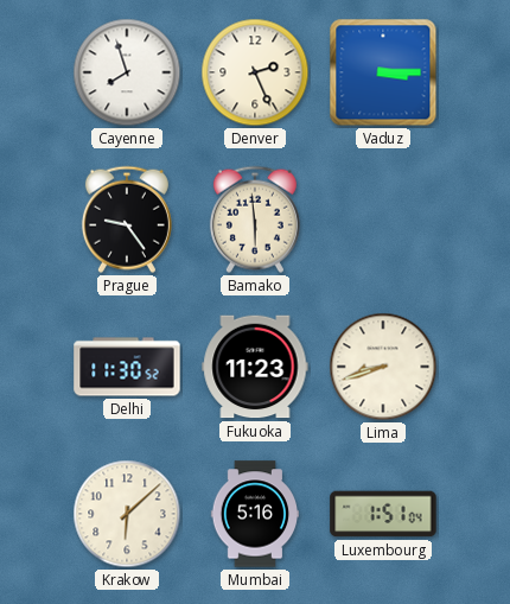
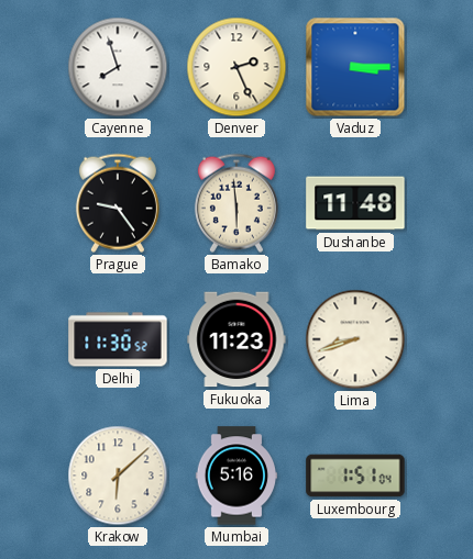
Dushanbe: none -> 11:48 (355, 203)
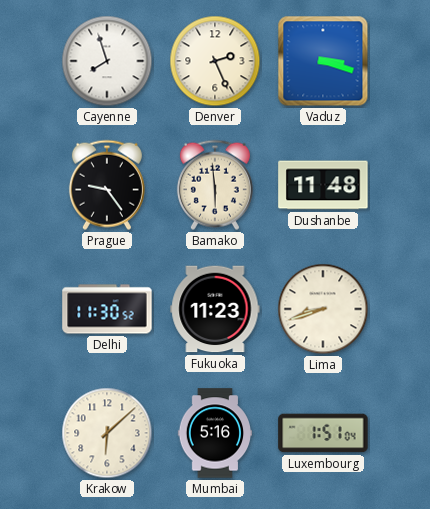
Vaduz: 3:15 -> 3:18 (323, 61)
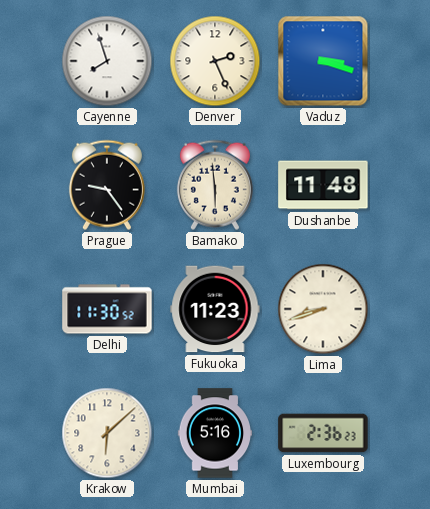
Luxembourg: 1:51 -> 2:36 (323, 433)
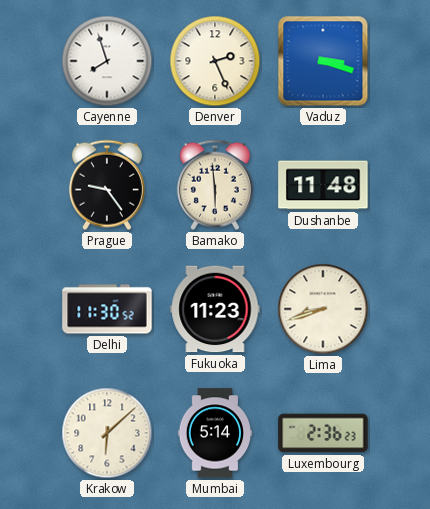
Mumbai: 5:16 -> 5:14 (215, 433)
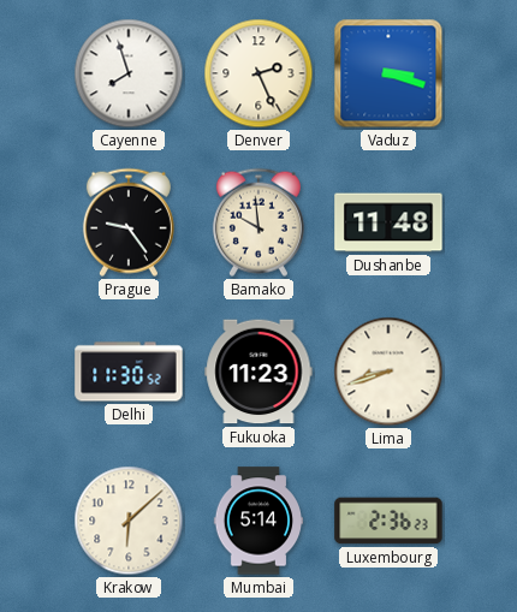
Bamako: 5:59 -> 9:59 (258, 222)
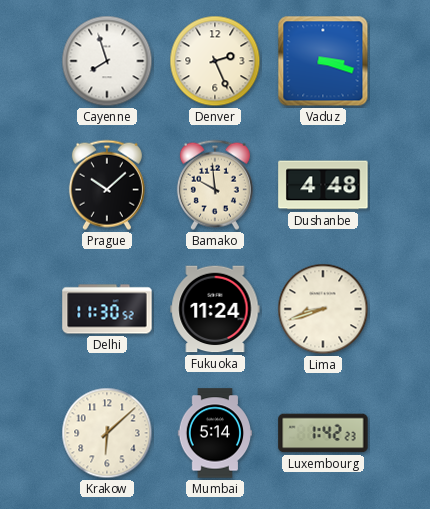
Prague: 9:24 -> 10:08 (107, 185)
Dushanbe: 11:48 -> 4:48 (323, 185)
Fukuoka: 11:23 -> 11:24 (215, 309)
Luxembourg: 2:36 -> 1:42 (323, 433)
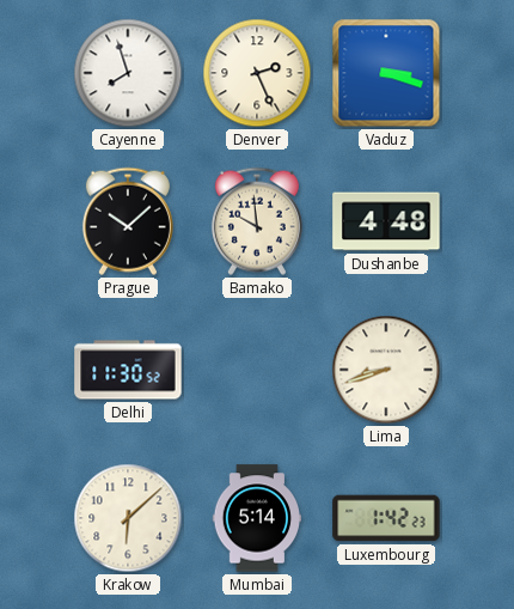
Fukuoka: 11:24 -> none (215, 309)
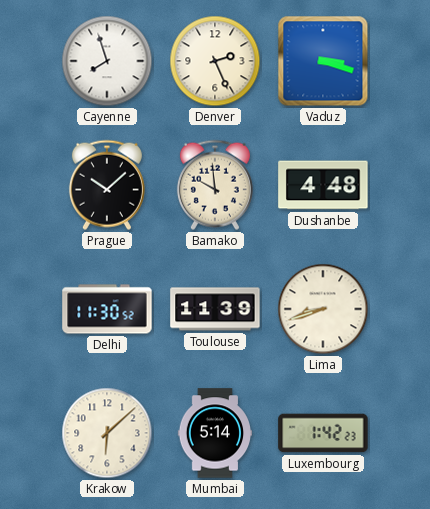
Toulouse: none -> 11:39 (215, 309)
